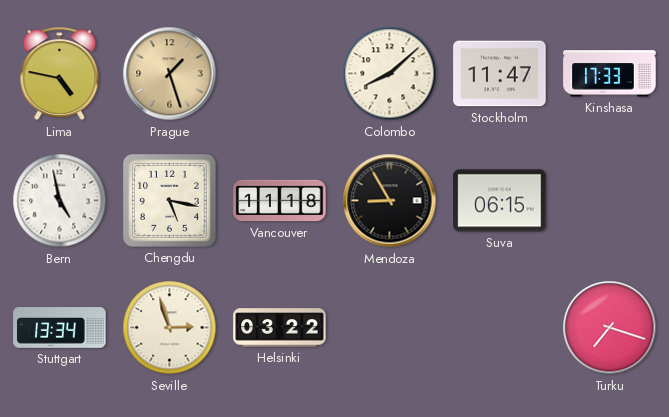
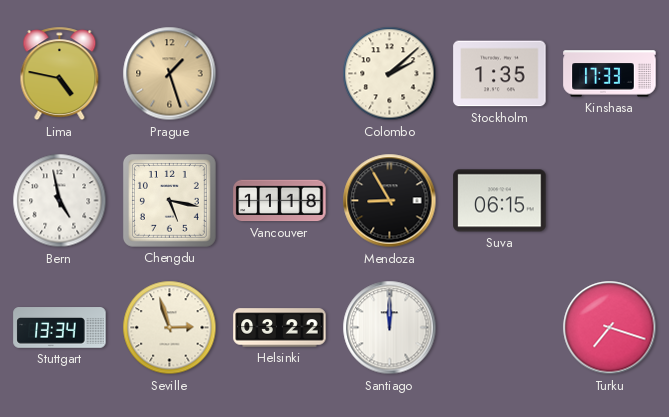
Colombo: 8:08 -> 2:08 (390, 74)
Stockholm: 11:47 -> 1:35 (500, 74)
Santiago: none -> 12:00 (390, 328)
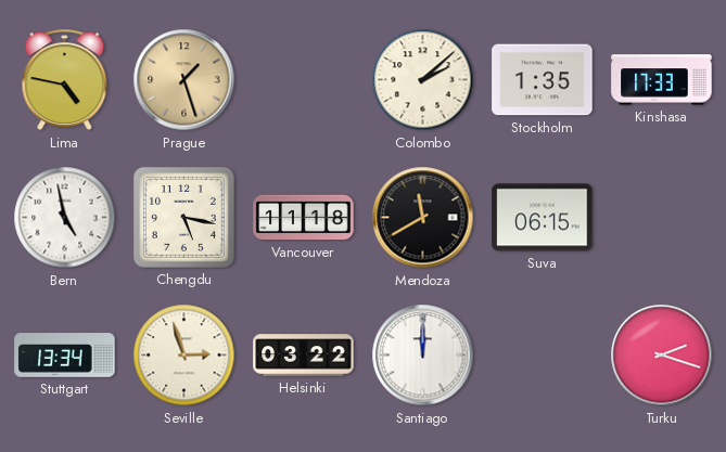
Mendoza: 8:55 -> 11:40 (423, 218)
Turku: 7:18 -> 2:18 (662, 356)
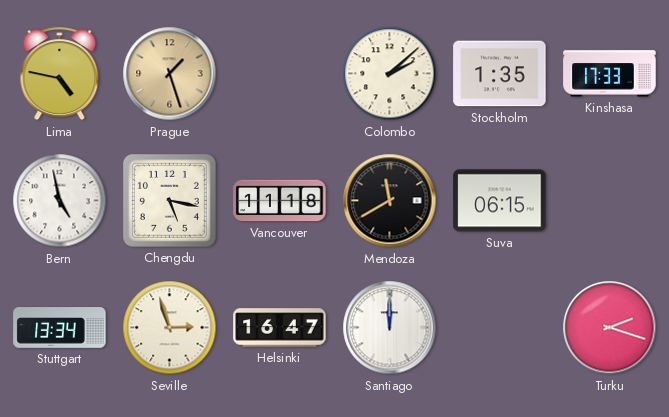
Helsinki: 03:22 -> 16:47 (280, 328)
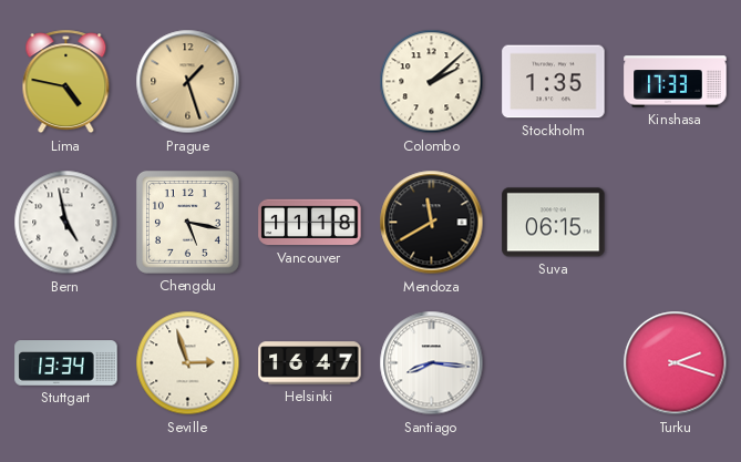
Santiago: 12:00 -> 8:16 (432, 363)
